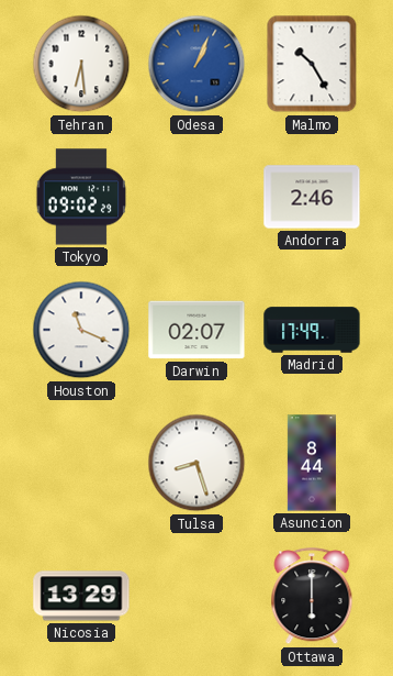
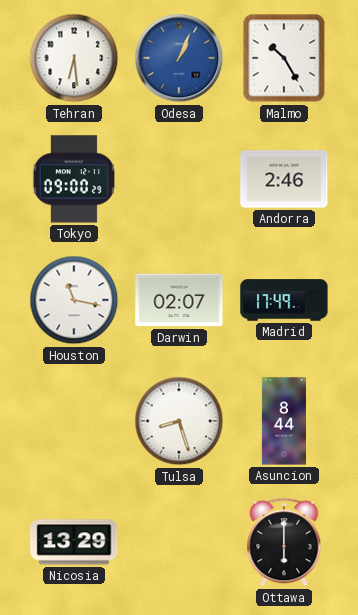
Tokyo: 09:02 -> 09:00 (74, 179)
Houston: 11:19 -> 11:17 (74, 300)
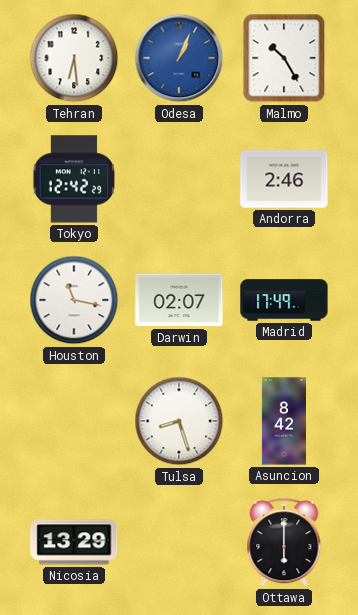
Tokyo: 09:00 -> 12:42 (74, 179)
Asuncion: 8:44 -> 8:42 (284, 421)
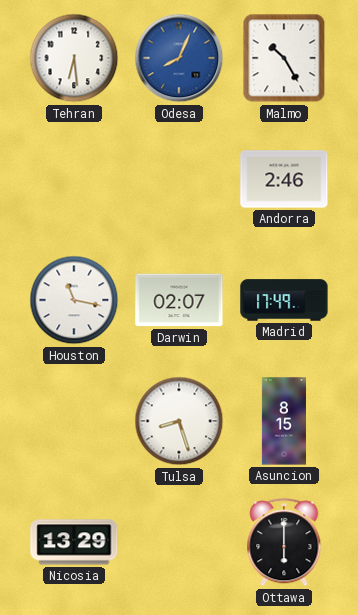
Odesa: 1:04 -> 8:04 (179, 58)
Tokyo: 12:42 -> none (74, 179)
Asuncion: 8:42 -> 8:15 (284, 421)
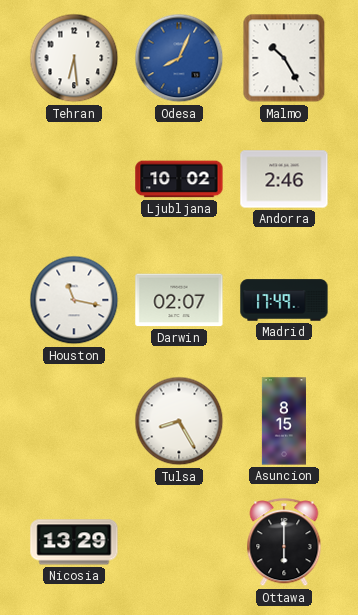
Ljubljana: none -> 10:02 (179, 179)
Tulsa: 8:27 -> 8:25 (179, 421)
